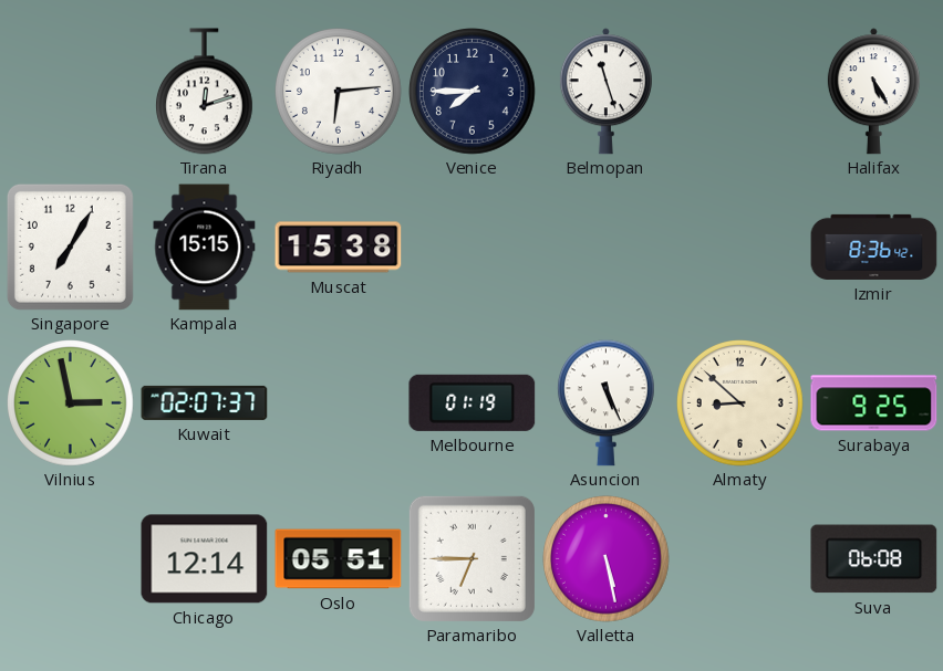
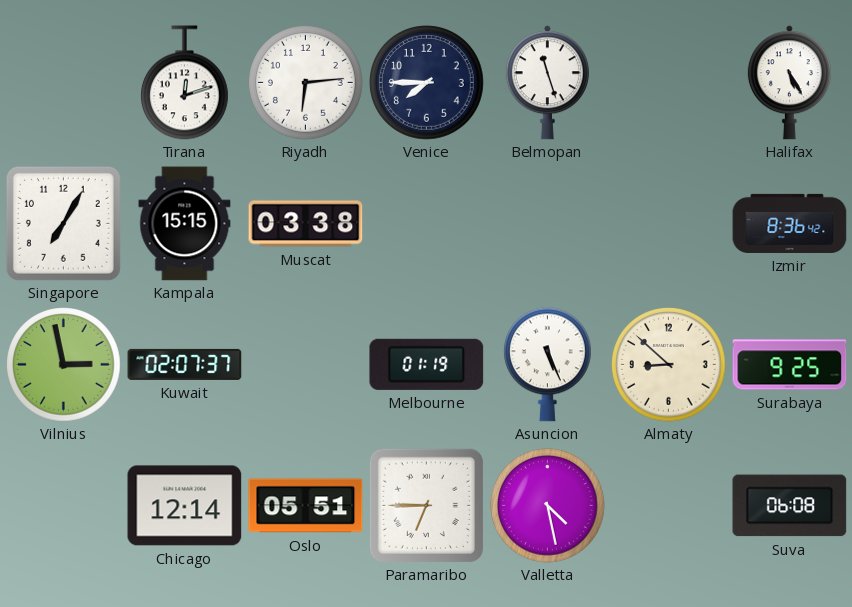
Muscat: 15:38 -> 03:38 (306, 224)
Valletta: 5:28 -> 4:28 (548, 506)
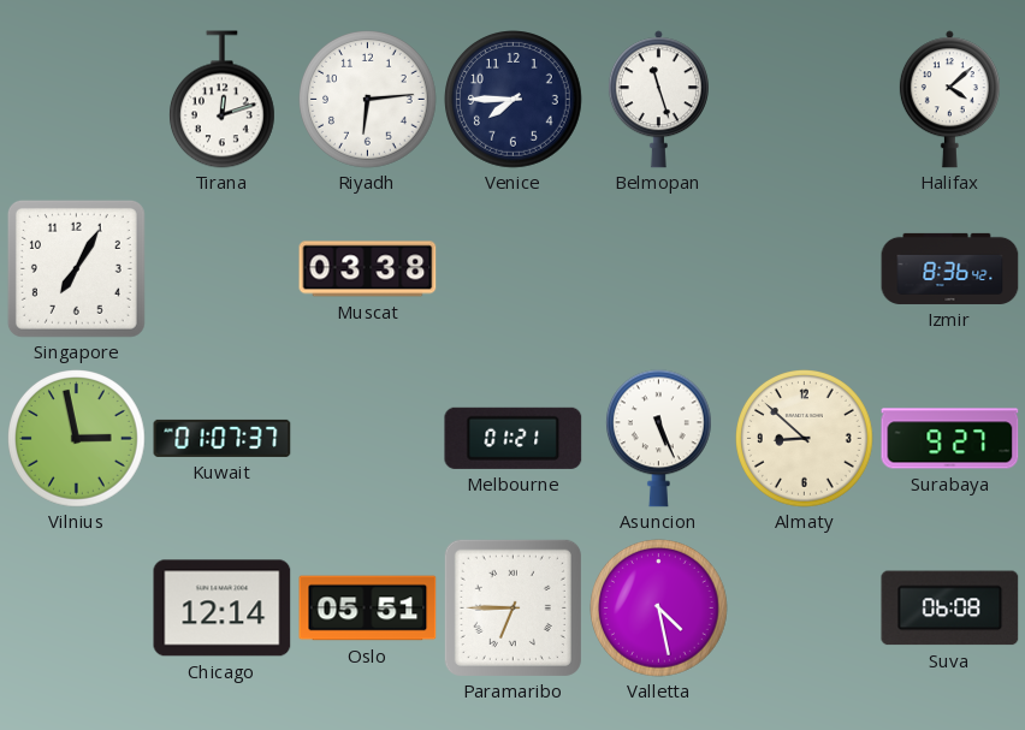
Halifax: 5:25 -> 4:08 (949, 100)
Kampala: 15:15 -> none (185, 224)
Kuwait: 02:07 -> 01:07 (223, 438)
Melbourne: 01:19 -> 01:21 (514, 438)
Surabaya: 9:25 -> 9:27 (950, 439)
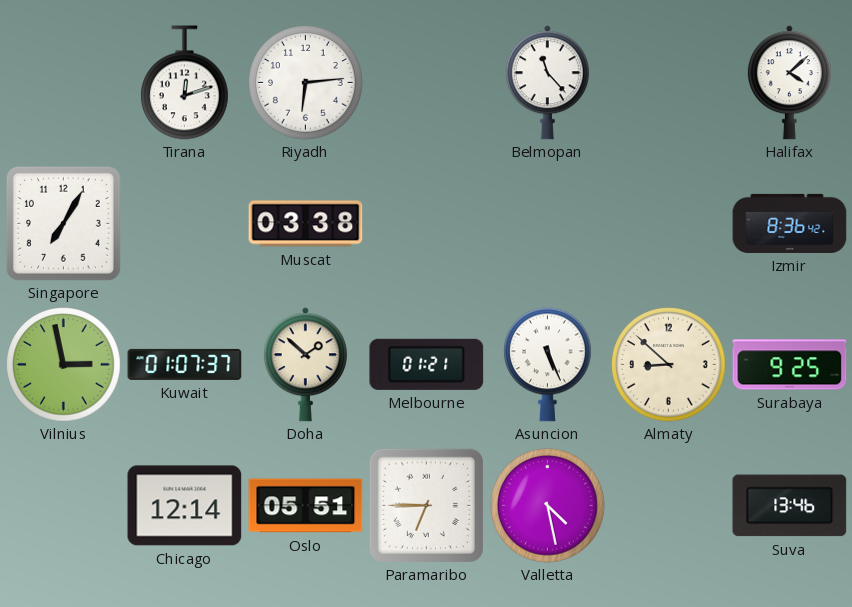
Venice: 7:45 -> none (514, 100)
Belmopan: 11:27 -> 11:23 (547, 83)
Doha: none -> 1:52 (305, 365)
Surabaya: 9:27 -> 9:25 (790, 365)
Suva: 06:08 -> 13:46 (790, 506)
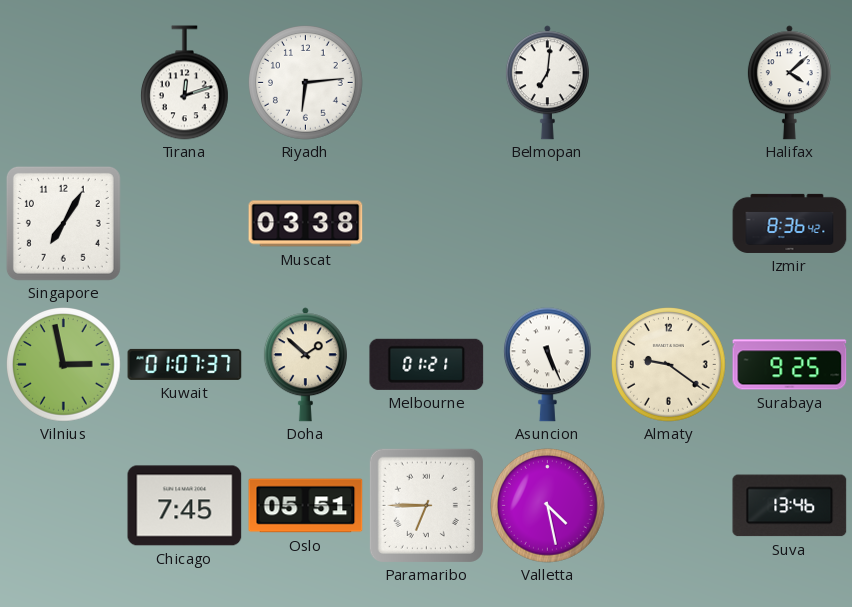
Belmopan: 11:23 -> 7:01 (547, 83)
Almaty: 8:52 -> 9:21 (669, 365)
Chicago: 12:14 -> 7:45 (185, 506)
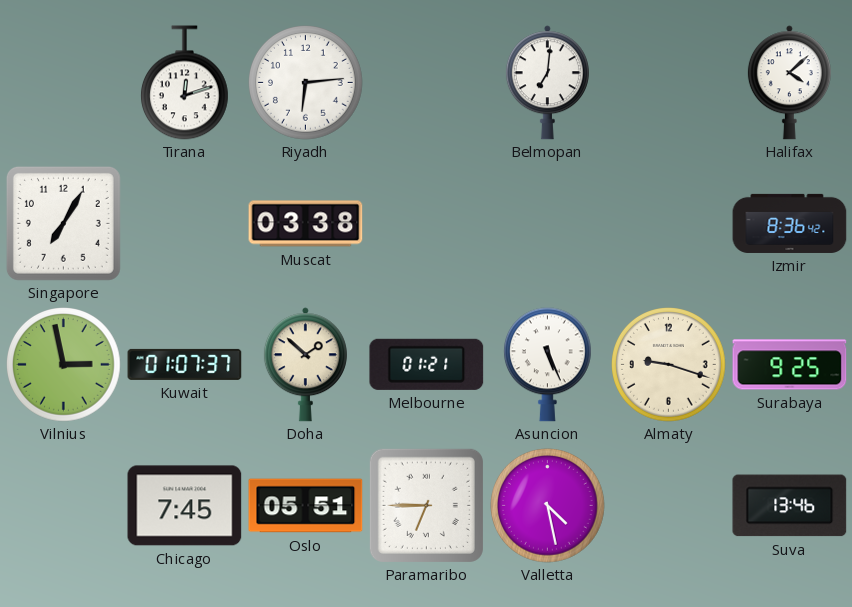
Almaty: 9:21 -> 9:18 (669, 365)
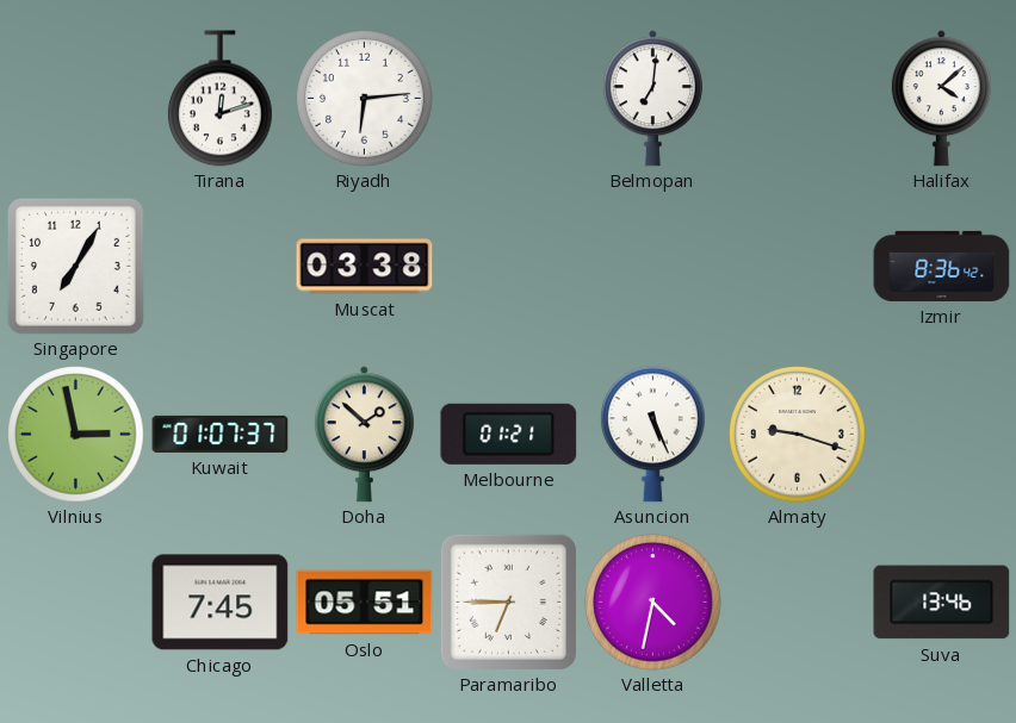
Surabaya: 9:25 -> none (790, 365)
Valletta: 4:28 -> 4:32 (653, 603)
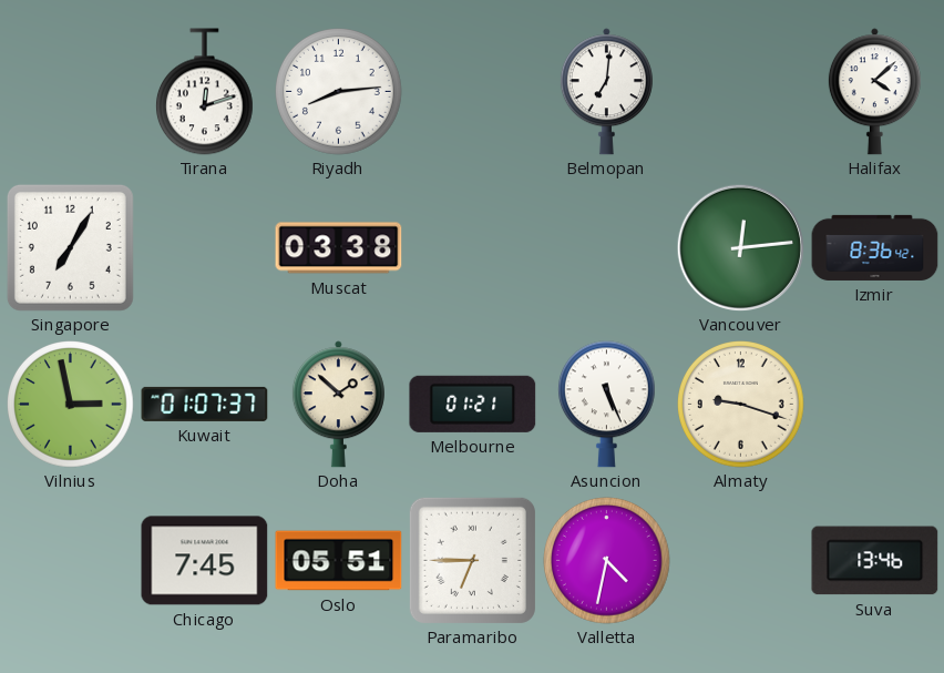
Riyadh: 6:14 -> 8:14 (339, 92)
Vancouver: none -> 12:14 (740, 247)
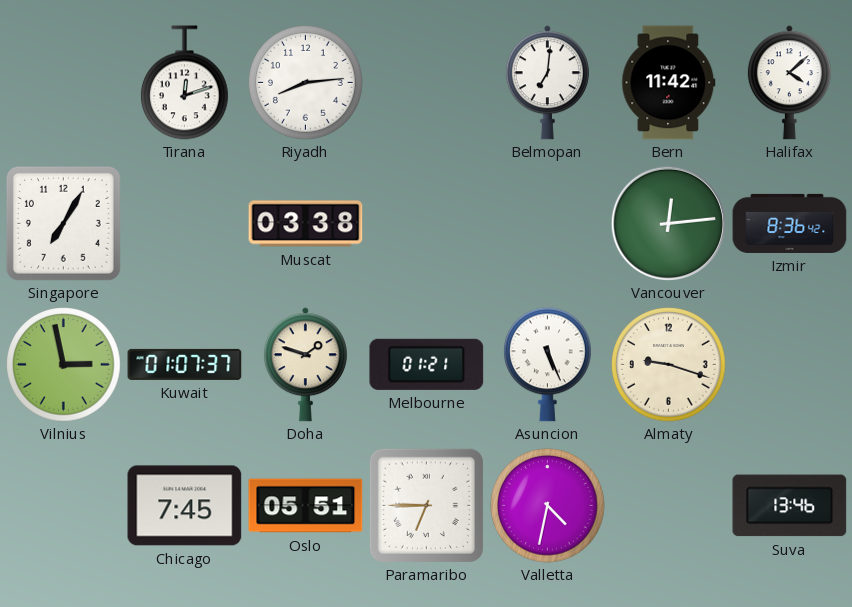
Bern: none -> 11:42 (669, 83)
Doha: 1:52 -> 1:48 (305, 365)
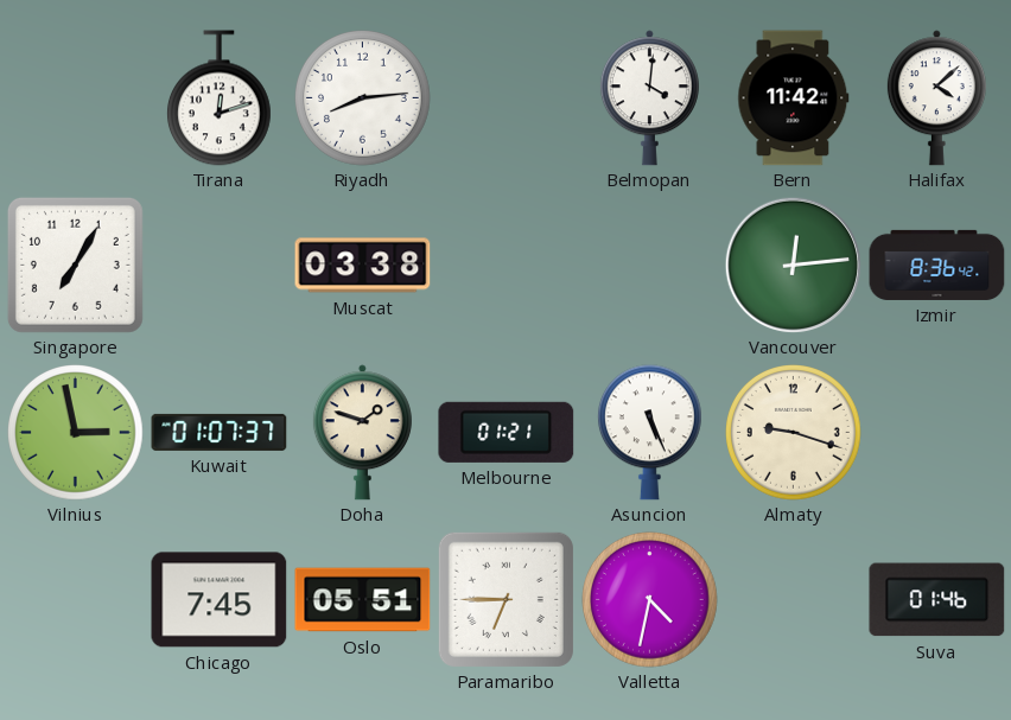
Belmopan: 7:01 -> 4:01 (649, 98)
Suva: 13:46 -> 01:46 (937, 600)
